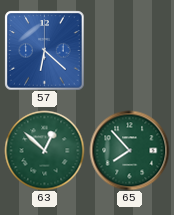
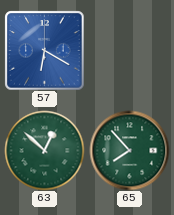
57: 6:22 -> 6:20 (44, 50)
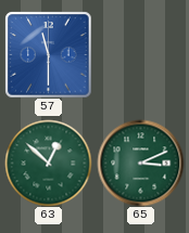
57: 6:20 -> 11:30 (48, 54)
65: 7:53 -> 3:11 (140, 163)
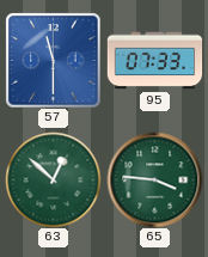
95: none -> 07:33 (154, 61)
65: 3:11 -> 3:46 (154, 179)
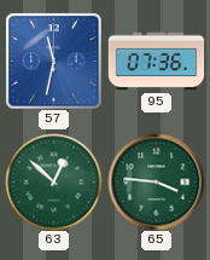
57: 11:30 -> 11:32 (53, 60)
95: 07:33 -> 07:36 (156, 62)
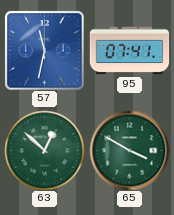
95: 07:36 -> 07:41 (129, 51)
65: 3:46 -> 3:50 (129, 150)
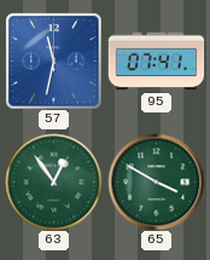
63: 12:52 -> 12:54 (53, 181)
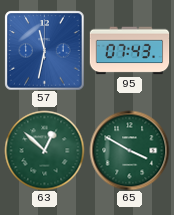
95: 07:41 -> 07:43 (129, 51)
63: 12:54 -> 12:52 (44, 150)
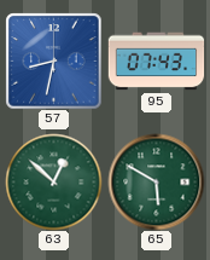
57: 11:32 -> 8:32 (53, 60)
65: 3:50 -> 5:50 (156, 181)
